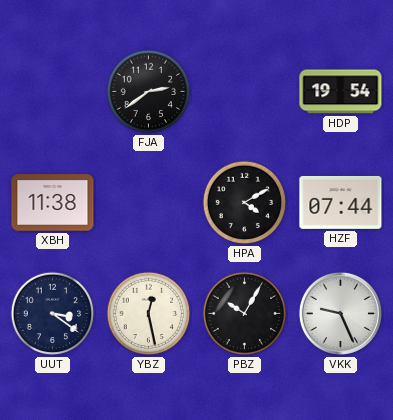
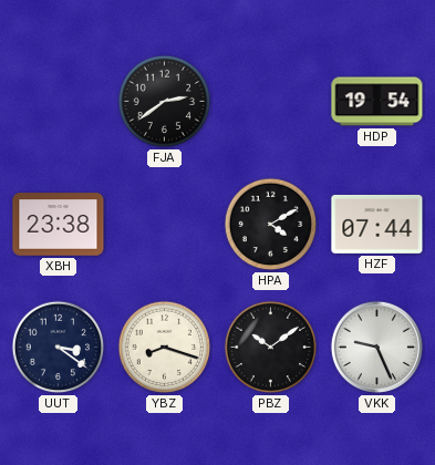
XBH: 11:38 -> 23:38 (59, 225)
YBZ: 12:28 -> 8:18 (165, 348)
PBZ: 10:05 -> 10:09 (271, 348)
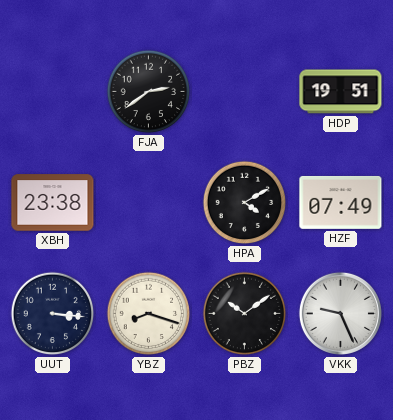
HDP: 19:54 -> 19:51 (341, 92)
HZF: 07:44 -> 07:49 (341, 202)
UUT: 3:21 -> 3:16 (53, 314)
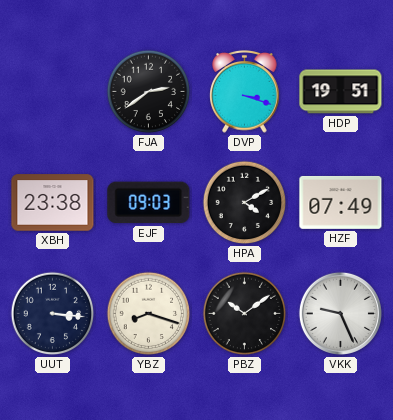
DVP: none -> 3:18 (245, 92)
EJF: none -> 09:03 (149, 203)
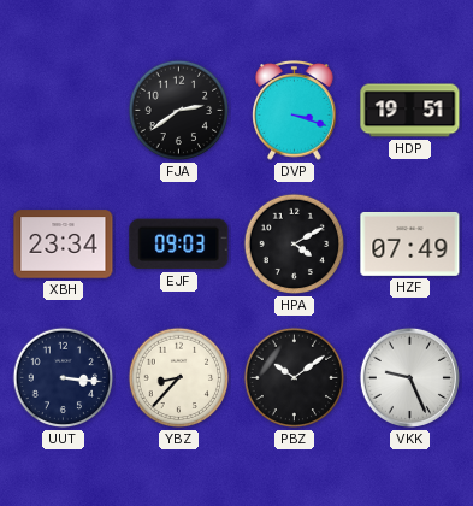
XBH: 23:38 -> 23:34 (64, 245)
YBZ: 8:18 -> 8:37 (179, 378)
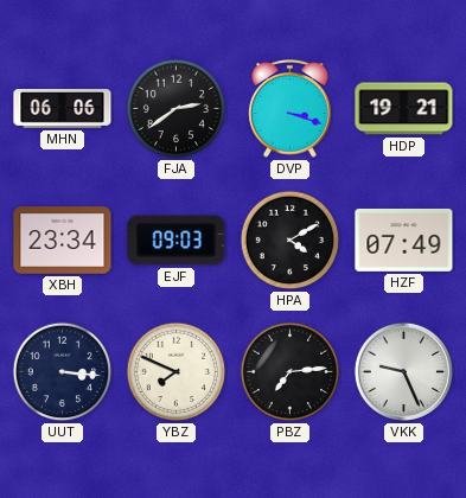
MHN: none -> 06:06 (63, 109)
HDP: 19:51 -> 19:21 (404, 109)
YBZ: 8:37 -> 7:49 (177, 372)
PBZ: 10:09 -> 7:14 (291, 372)
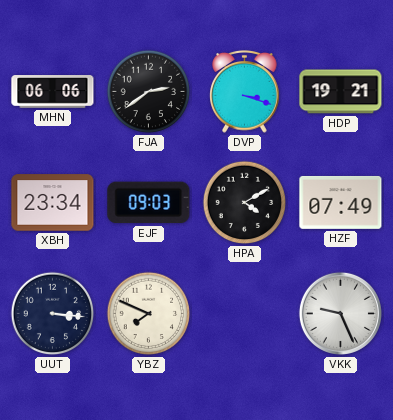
PBZ: 7:14 -> none (291, 372)
